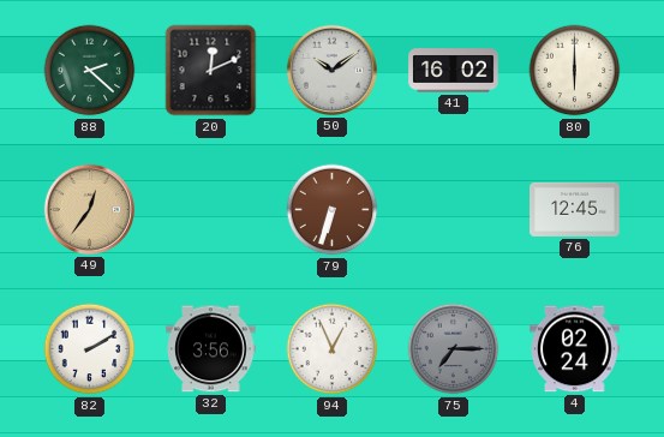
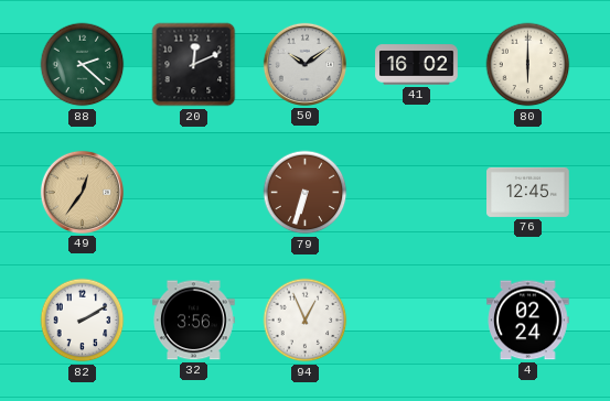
75: 7:15 -> none (454, 349)
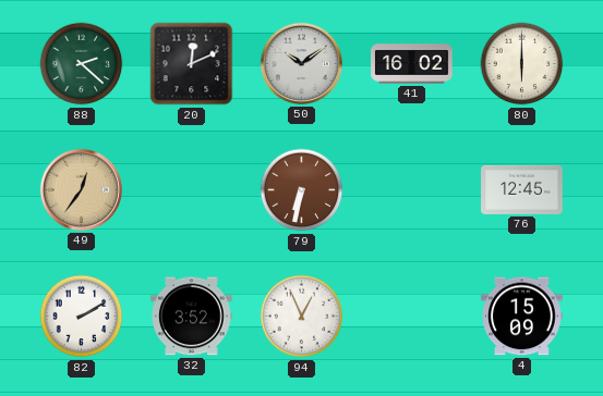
79: 6:33 -> 6:32 (302, 190)
32: 3:56 -> 3:52 (192, 317)
4: 02:24 -> 15:09 (522, 317)
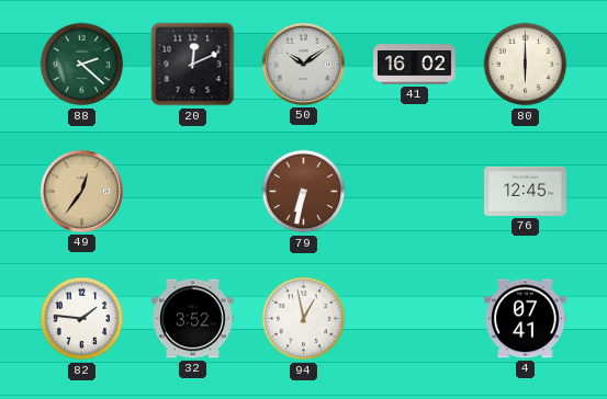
82: 2:10 -> 1:46 (82, 319)
94: 12:56 -> 12:58 (304, 319)
4: 15:09 -> 07:41 (526, 319)
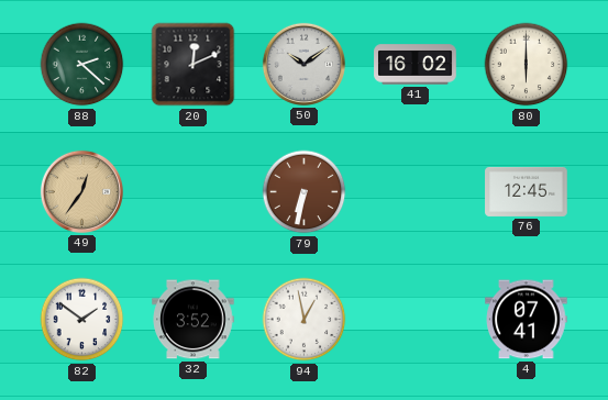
82: 1:46 -> 1:51 (82, 320)
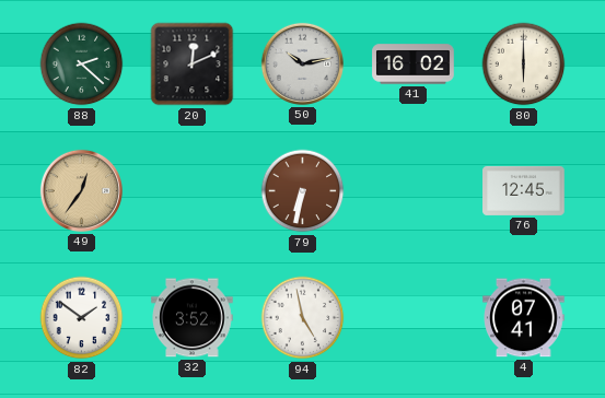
50: 10:09 -> 10:13 (302, 63)
94: 12:58 -> 4:58 (303, 318)
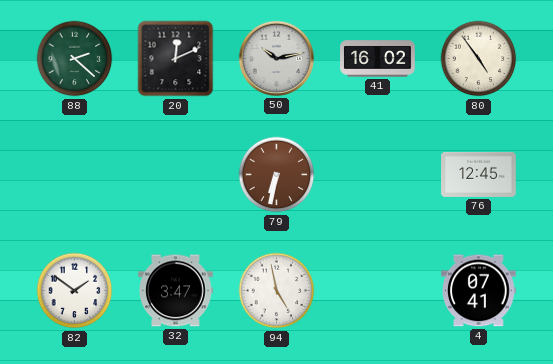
80: 6:00 -> 4:54 (479, 59)
49: 12:36 -> none (81, 190)
32: 3:52 -> 3:47 (176, 291)
